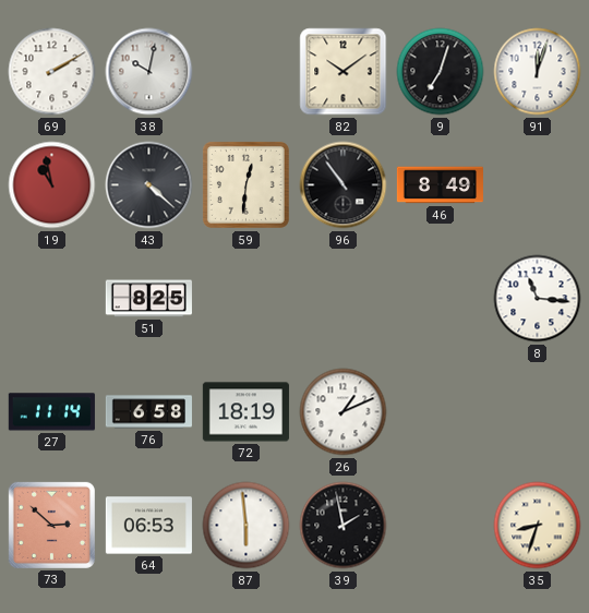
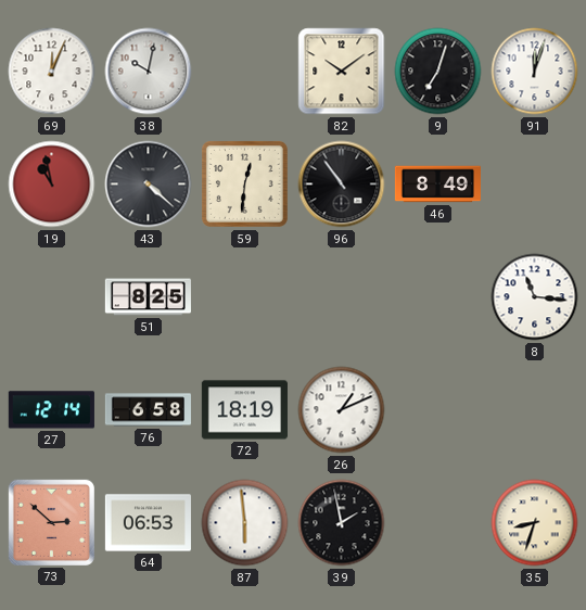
69: 2:10 -> 12:04 (52, 72)
27: 11:14 -> 12:14 (51, 410)
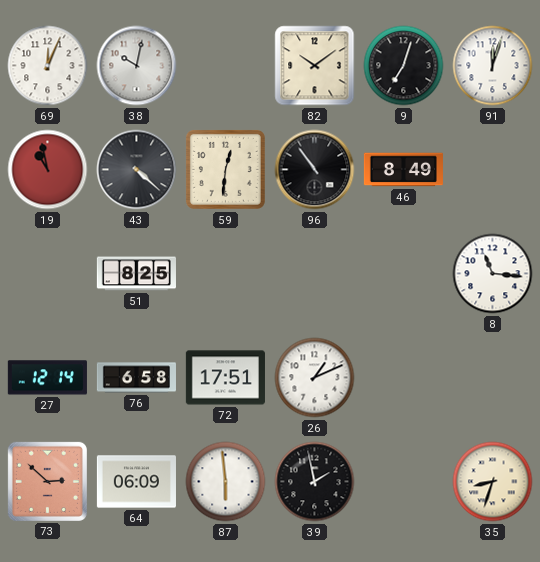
72: 18:19 -> 17:51 (225, 378)
64: 06:53 -> 06:09 (136, 482)
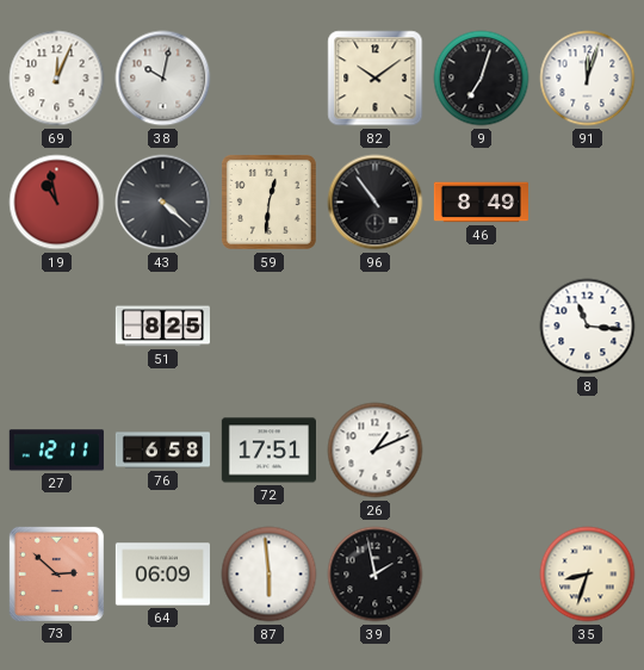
27: 12:14 -> 12:11 (56, 451)
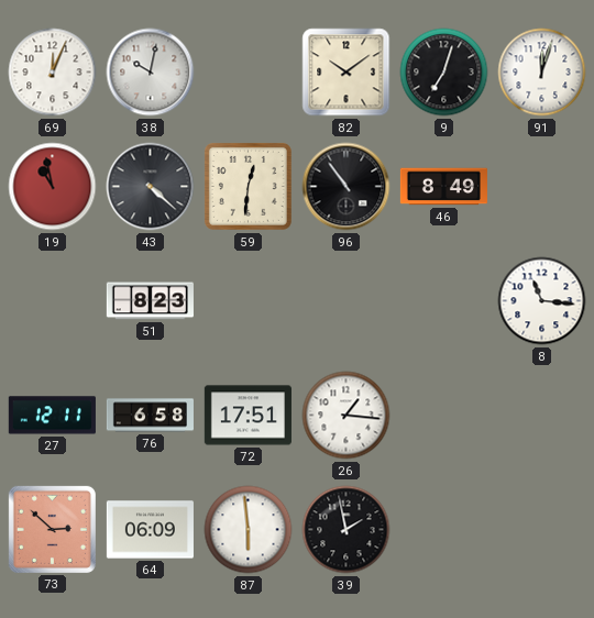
51: 8:25 -> 8:23 (150, 301)
26: 1:11 -> 1:16 (346, 416)
35: 8:33 -> none (588, 575)
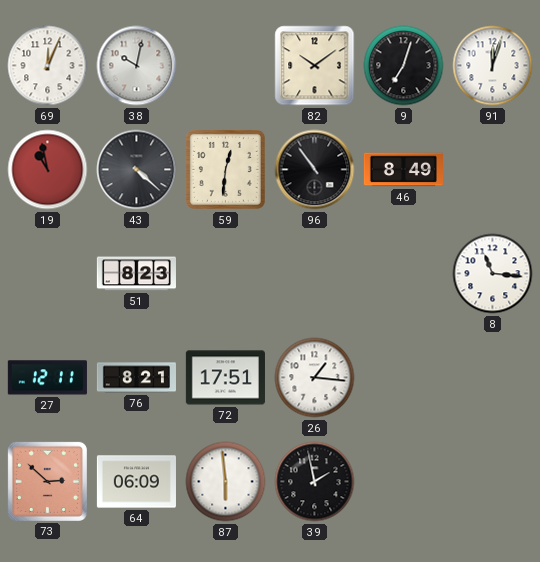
76: 6:58 -> 8:21 (136, 378)
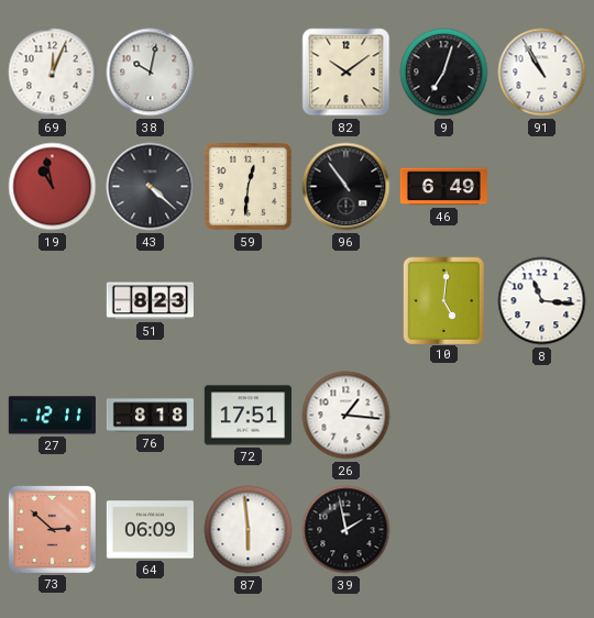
91: 12:03 -> 10:55 (542, 73)
46: 8:49 -> 6:49 (443, 187)
10: none -> 5:01 (443, 300)
76: 8:21 -> 8:18 (150, 416)
